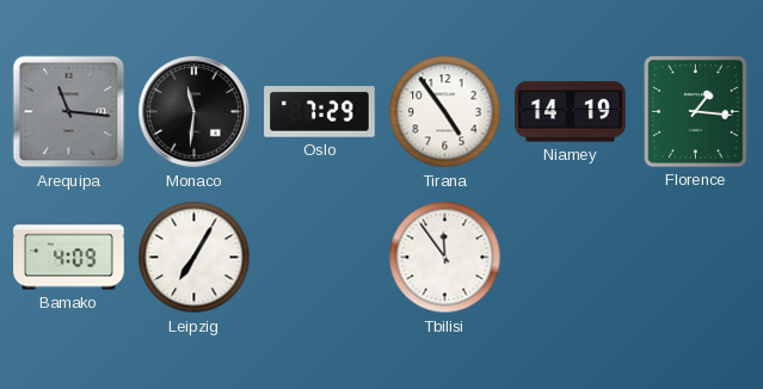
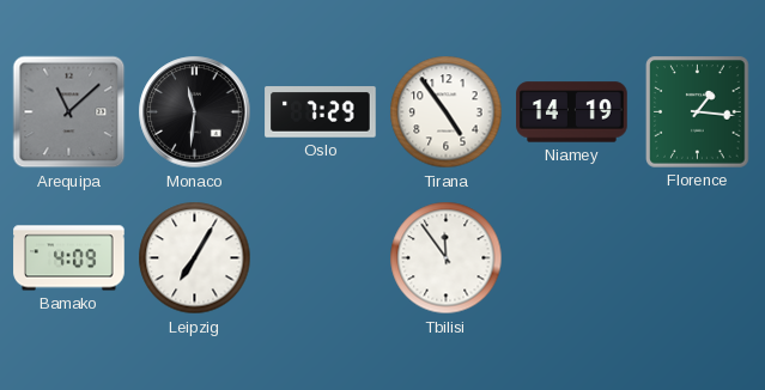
Arequipa: 11:16 -> 11:08 (69, 112)
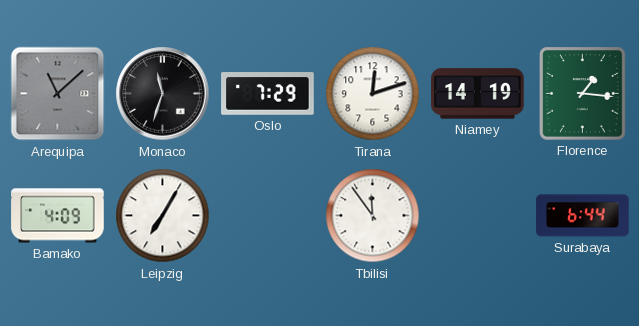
Monaco: 11:31 -> 11:33 (163, 94)
Tirana: 4:54 -> 12:12 (373, 94)
Surabaya: none -> 6:44 (583, 216)
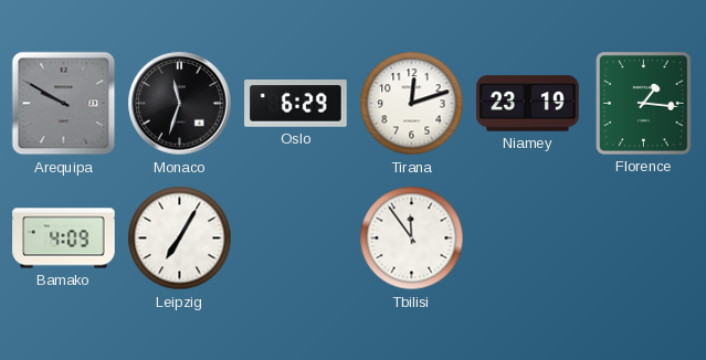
Arequipa: 11:08 -> 9:50 (64, 104)
Oslo: 7:29 -> 6:29 (296, 104)
Niamey: 14:19 -> 23:19 (528, 104)
Surabaya: 6:44 -> none (583, 216)
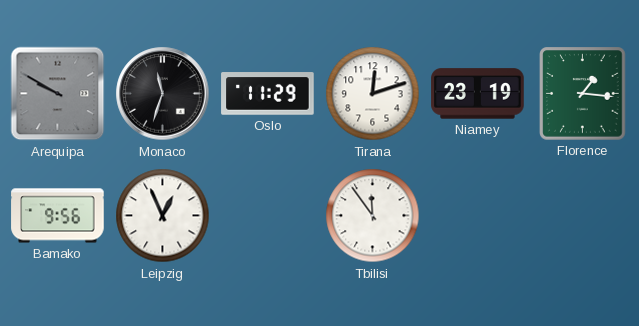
Oslo: 6:29 -> 11:29 (268, 94)
Bamako: 4:09 -> 9:56 (58, 216)
Leipzig: 7:05 -> 12:56 (163, 216)
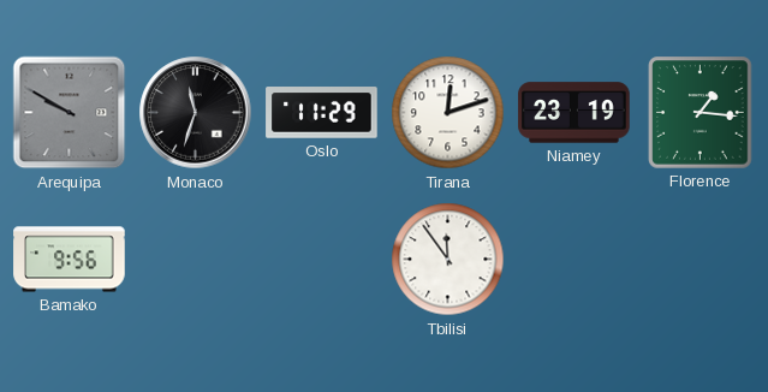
Leipzig: 12:56 -> none (163, 216)
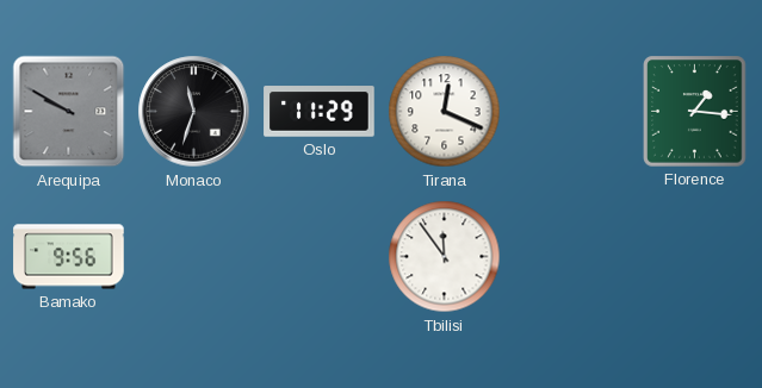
Tirana: 12:12 -> 12:19 (445, 112)
Niamey: 23:19 -> none (574, 113)
